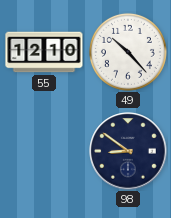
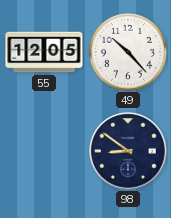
55: 12:10 -> 12:05 (44, 52)
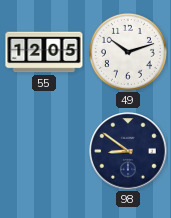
49: 10:23 -> 10:12 (128, 52)
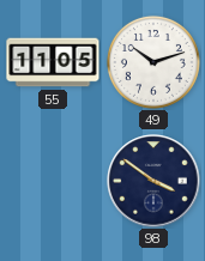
55: 12:05 -> 11:05 (53, 62)
98: 8:51 -> 3:51 (153, 181)
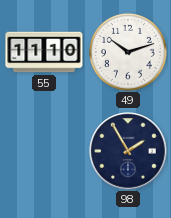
55: 11:05 -> 11:10 (44, 52)
98: 3:51 -> 1:55 (128, 151)
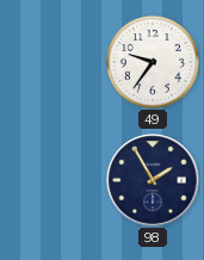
55: 11:10 -> none (44, 52)
49: 10:12 -> 9:36 (153, 62)
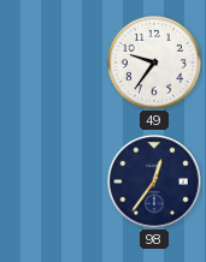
98: 1:55 -> 12:36 (154, 181)
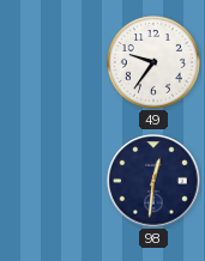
98: 12:36 -> 12:31 (153, 181)
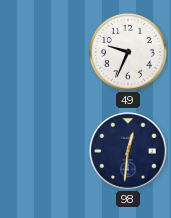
49: 9:36 -> 9:34 (128, 52)
